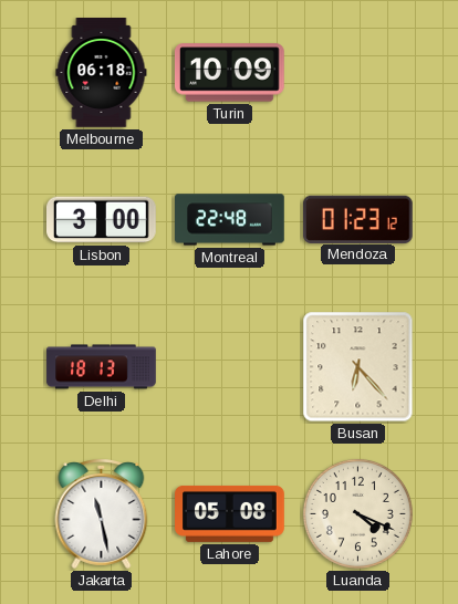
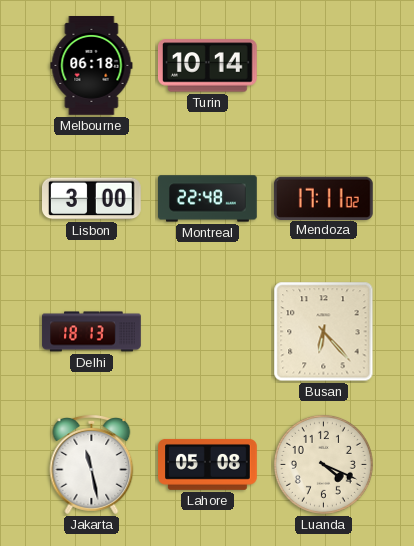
Turin: 10:09 -> 10:14 (207, 66)
Mendoza: 01:23 -> 17:11 (323, 198)
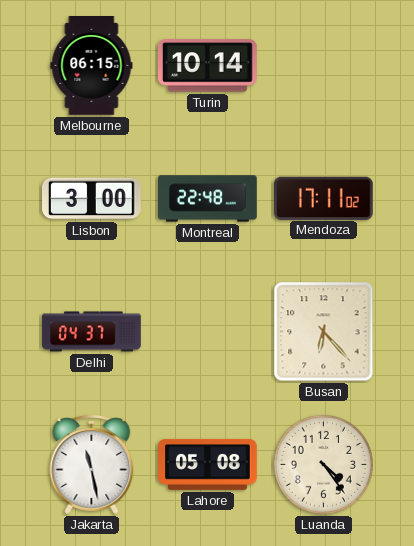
Melbourne: 06:18 -> 06:15 (92, 66)
Delhi: 18:13 -> 04:37 (92, 332)
Luanda: 4:19 -> 4:24 (323, 464)
